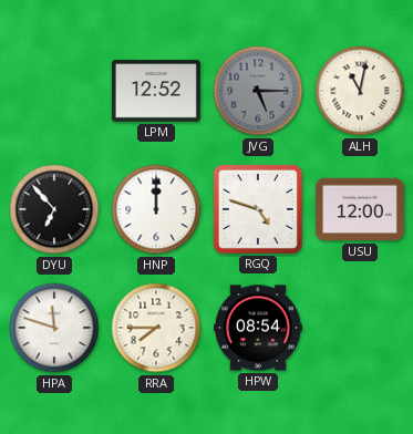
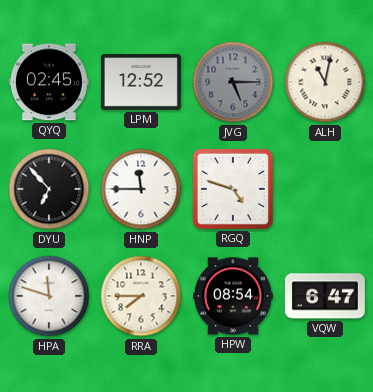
QYQ: none -> 02:45 (49, 82)
HNP: 12:00 -> 11:45 (141, 189)
USU: 12:00 -> none (360, 209)
VQW: none -> 6:47 (325, 296)
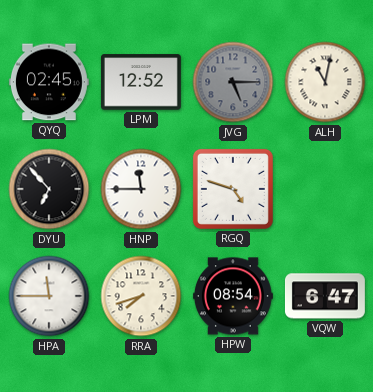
HPA: 11:48 -> 11:45 (49, 296)
RRA: 7:45 -> 7:42 (141, 296)
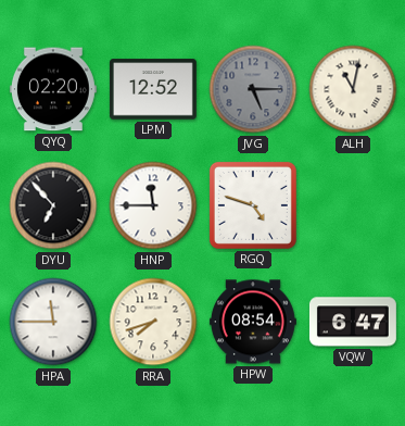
QYQ: 02:45 -> 02:20 (53, 89)
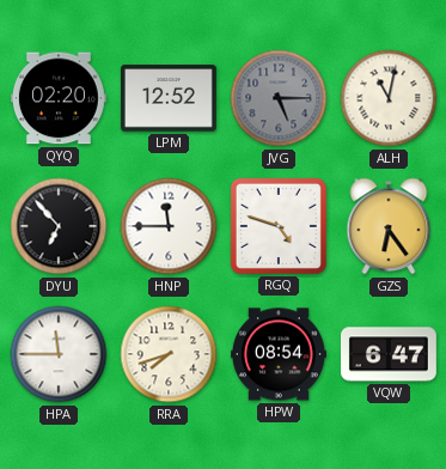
GZS: none -> 6:24 (389, 226)
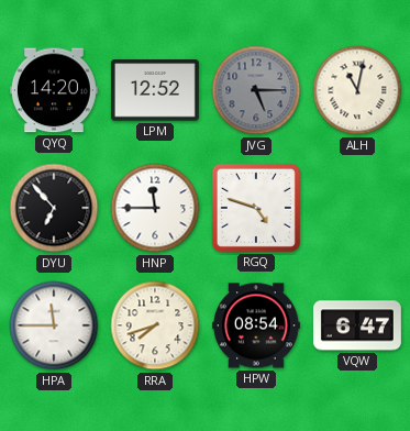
QYQ: 02:20 -> 14:20 (54, 90)
GZS: 6:24 -> none (389, 226)
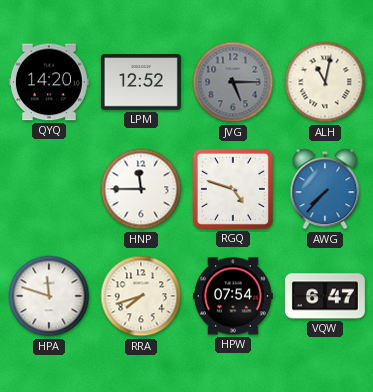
DYU: 6:53 -> none (54, 208)
AWG: none -> 7:37 (325, 189)
HPA: 11:45 -> 11:48 (49, 296)
HPW: 08:54 -> 07:54 (233, 296)
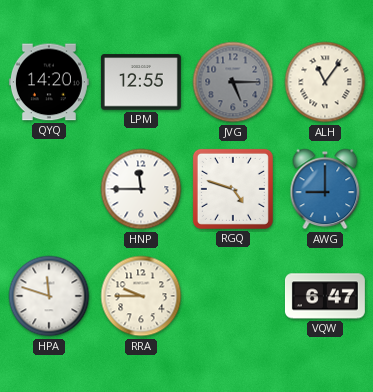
LPM: 12:52 -> 12:55 (141, 82)
ALH: 11:02 -> 11:06 (325, 82)
AWG: 7:37 -> 9:00 (325, 189)
RRA: 7:42 -> 9:45 (141, 296)
HPW: 07:54 -> none (233, 296)
